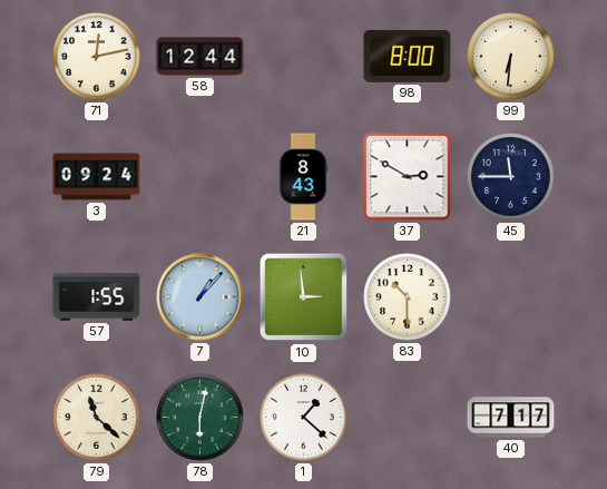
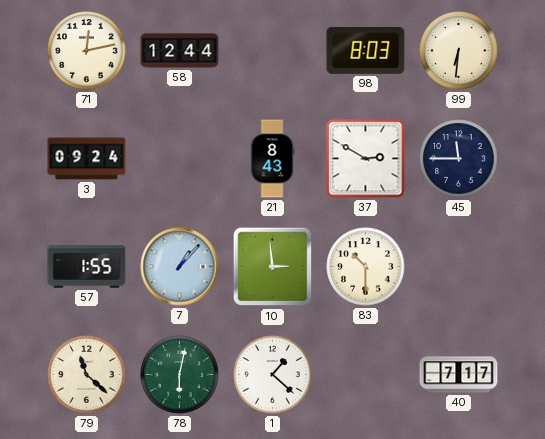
98: 8:00 -> 8:03 (366, 50)
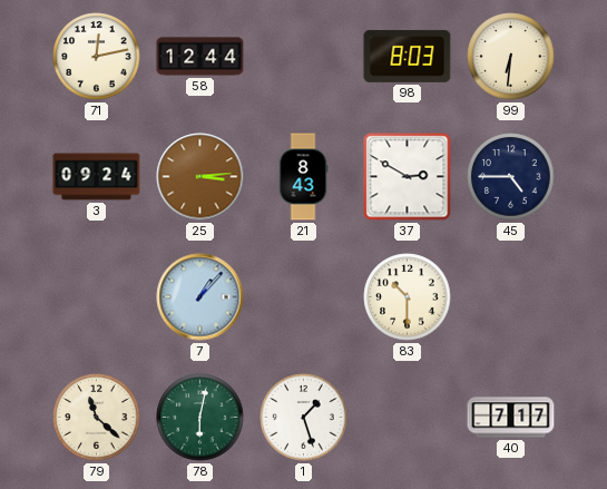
25: none -> 3:14 (200, 177)
45: 11:45 -> 4:45 (511, 177)
57: 1:55 -> none (87, 267)
10: 2:59 -> none (273, 267)
1: 1:22 -> 1:27 (304, 418)
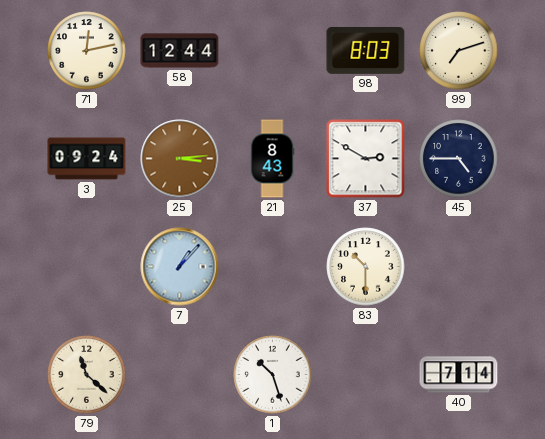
99: 6:31 -> 7:12 (459, 51)
78: 6:02 -> none (200, 418)
1: 1:27 -> 10:27 (273, 375)
40: 7:17 -> 7:14 (459, 375)
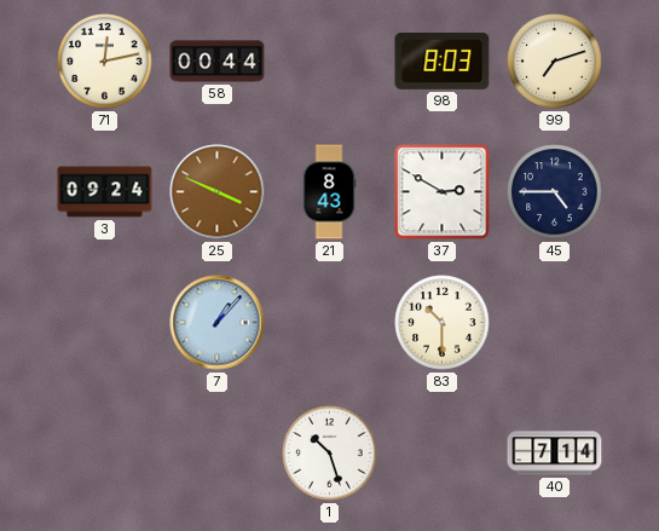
58: 12:44 -> 00:44 (218, 62)
25: 3:14 -> 3:49 (218, 192)
79: 11:22 -> none (87, 375)
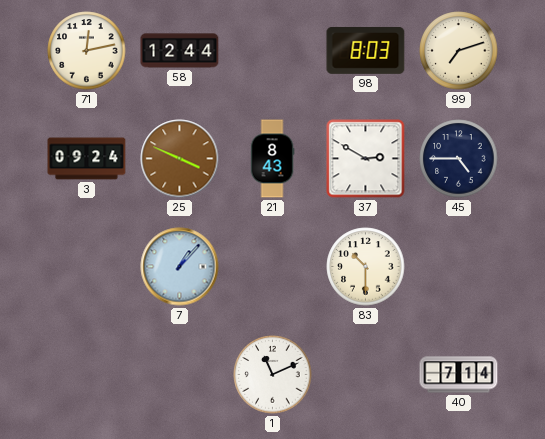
58: 00:44 -> 12:44 (180, 51)
1: 10:27 -> 11:11 (273, 375)
